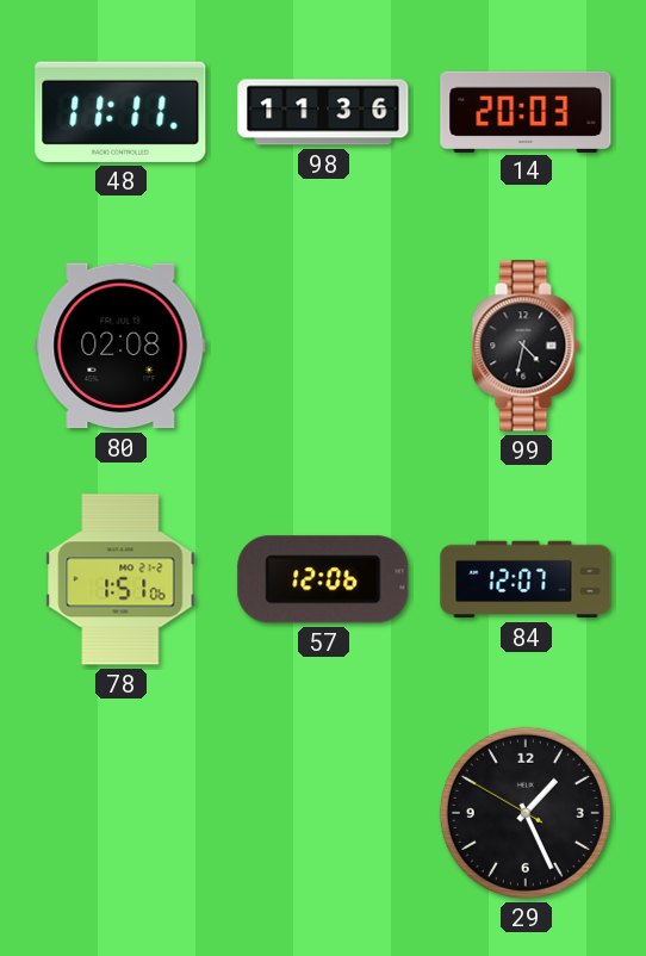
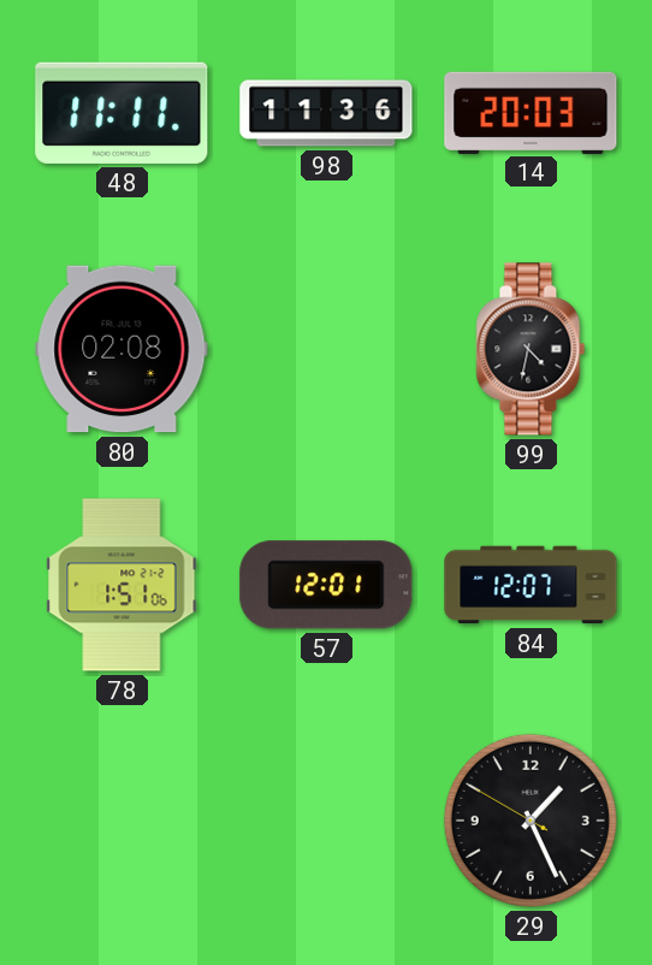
57: 12:06 -> 12:01 (326, 585)
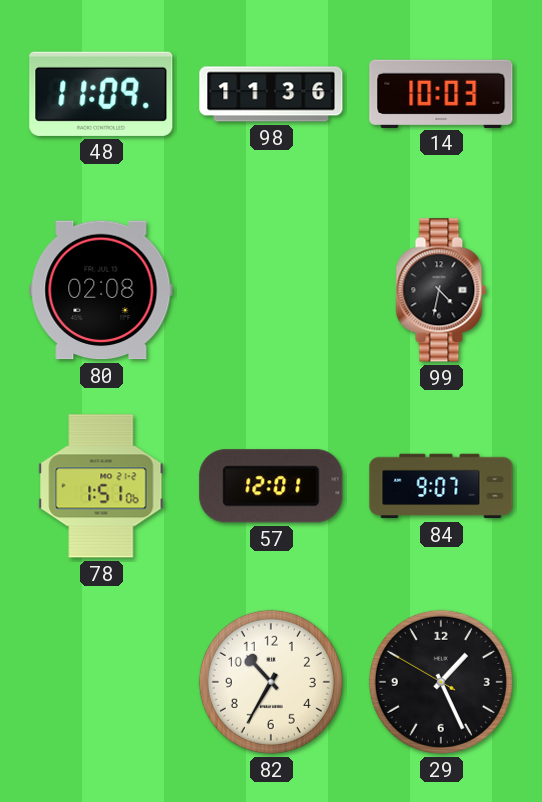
48: 11:11 -> 11:09 (101, 94)
14: 20:03 -> 10:03 (441, 93)
84: 12:07 -> 9:07 (441, 486)
82: none -> 10:35 (271, 682)
